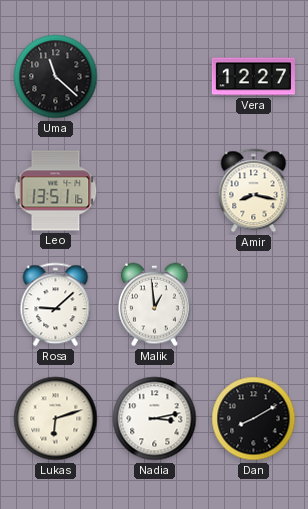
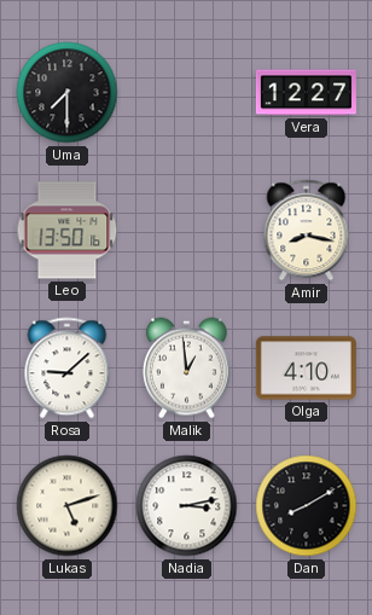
Uma: 11:22 -> 7:30 (68, 93)
Leo: 13:51 -> 13:50 (68, 231)
Olga: none -> 4:10 (306, 369)
Lukas: 6:12 -> 5:12 (68, 506)
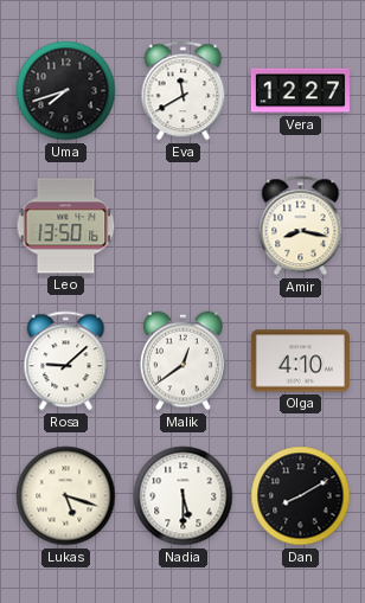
Uma: 7:30 -> 7:42 (66, 91)
Eva: none -> 11:40 (184, 91)
Malik: 12:59 -> 12:39 (182, 361)
Lukas: 5:12 -> 5:18 (66, 496)
Nadia: 3:13 -> 5:30 (184, 496)
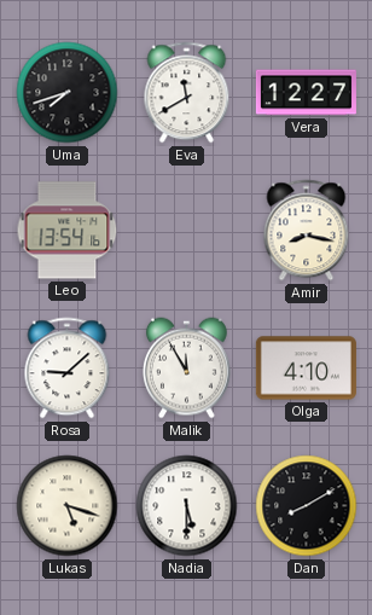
Leo: 13:50 -> 13:54 (68, 231)
Malik: 12:39 -> 11:55 (186, 369)
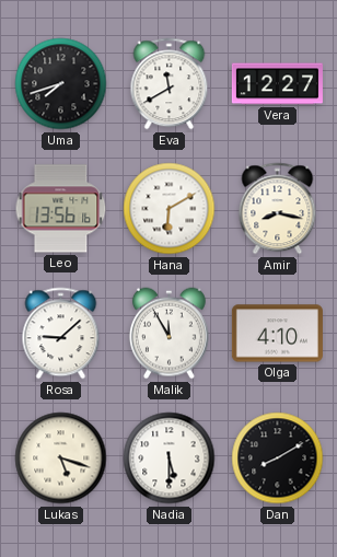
Leo: 13:54 -> 13:56 (61, 209)
Hana: none -> 6:10 (170, 209)
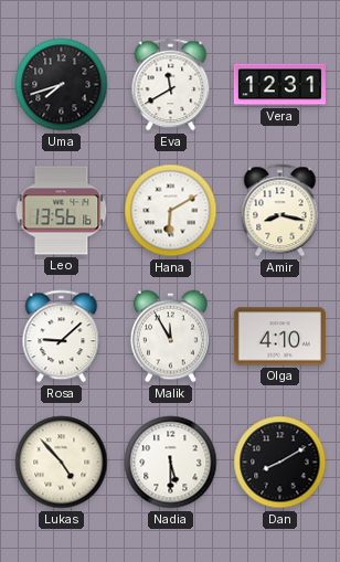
Vera: 12:27 -> 12:31 (279, 85)
Lukas: 5:18 -> 4:53 (62, 463)
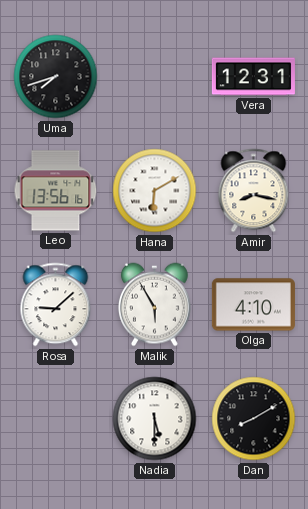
Eva: 11:40 -> none (171, 85)
Malik: 11:55 -> 5:55 (154, 305)
Lukas: 4:53 -> none (62, 463)
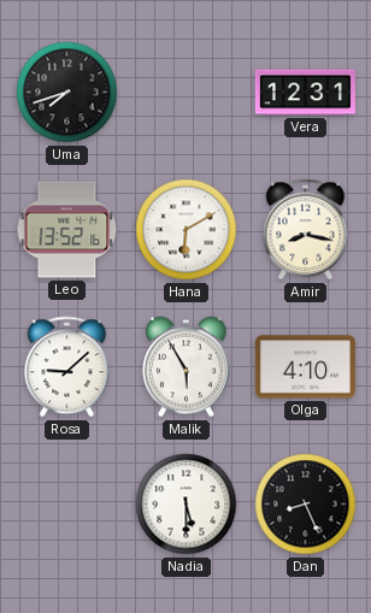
Leo: 13:56 -> 13:52 (67, 230)
Dan: 8:10 -> 8:26 (306, 505)
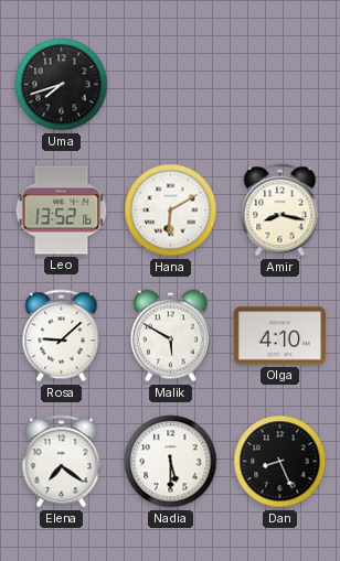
Vera: 12:31 -> none (305, 93)
Malik: 5:55 -> 5:50 (170, 336)
Elena: none -> 7:21 (62, 462)
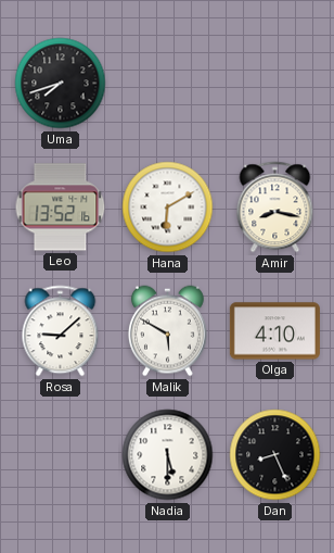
Elena: 7:21 -> none (62, 462)
